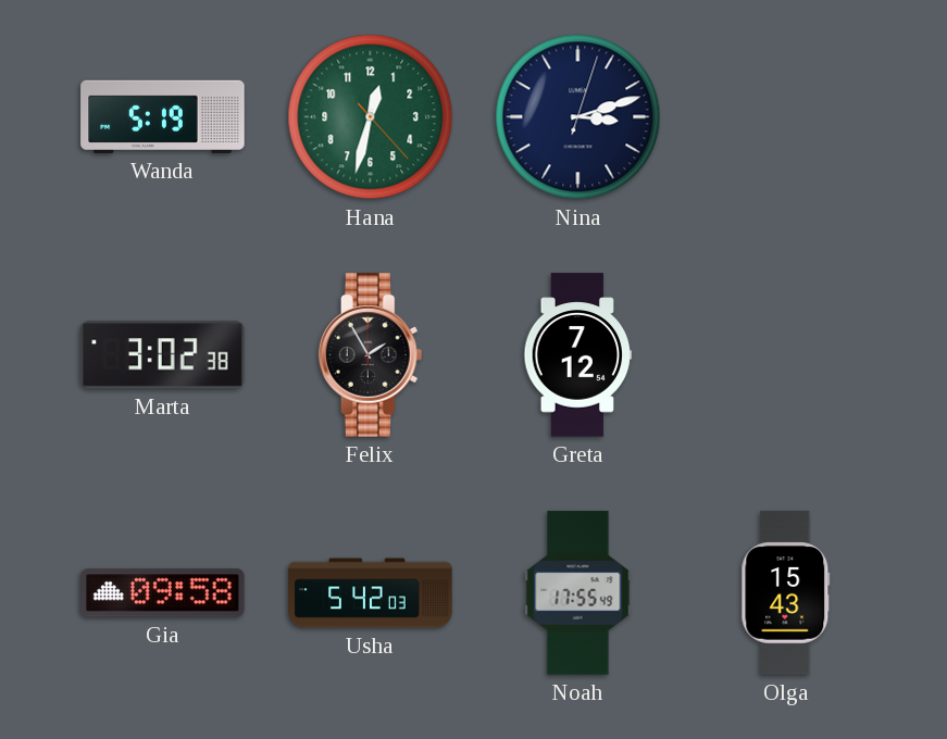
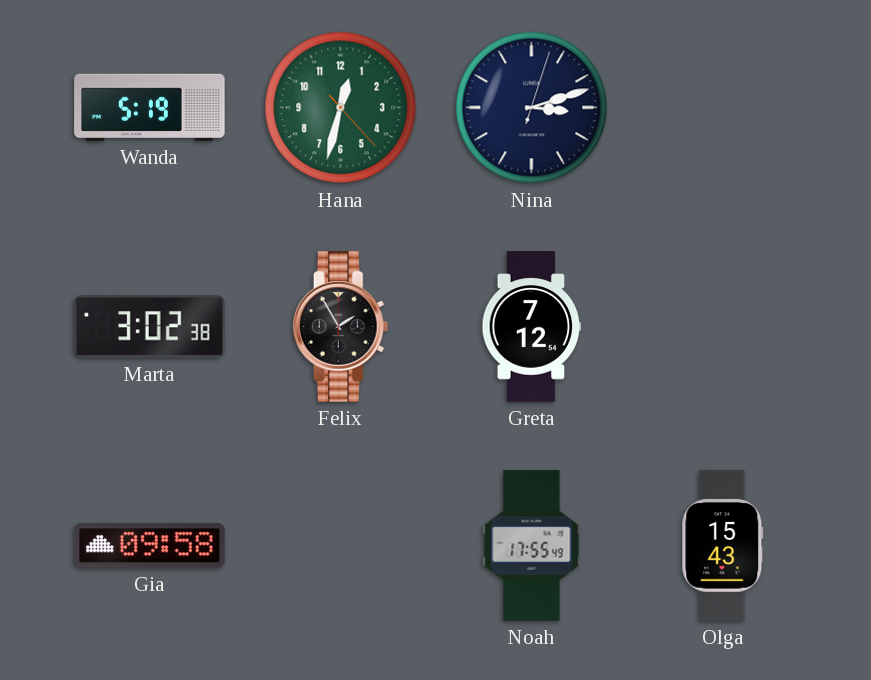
Usha: 5:42 -> none (371, 593)
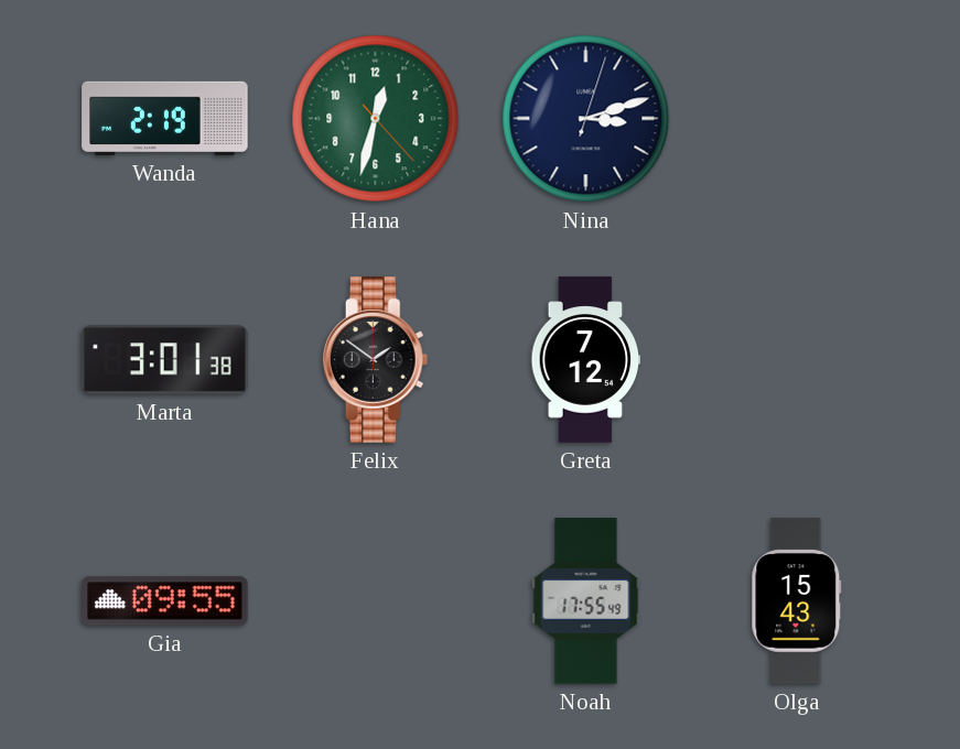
Wanda: 5:19 -> 2:19 (165, 118)
Marta: 3:02 -> 3:01 (165, 360)
Felix: 1:55 -> 1:51 (376, 360)
Gia: 09:58 -> 09:55 (165, 601)
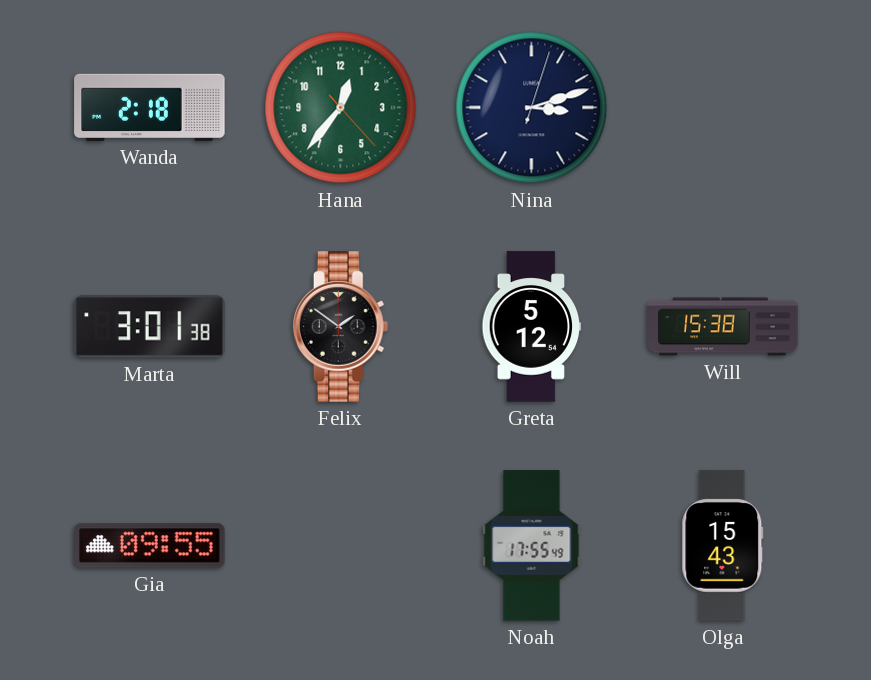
Wanda: 2:19 -> 2:18 (150, 107)
Hana: 12:32 -> 12:36 (341, 108)
Greta: 7:12 -> 5:12 (532, 327)
Will: none -> 15:38 (723, 327)
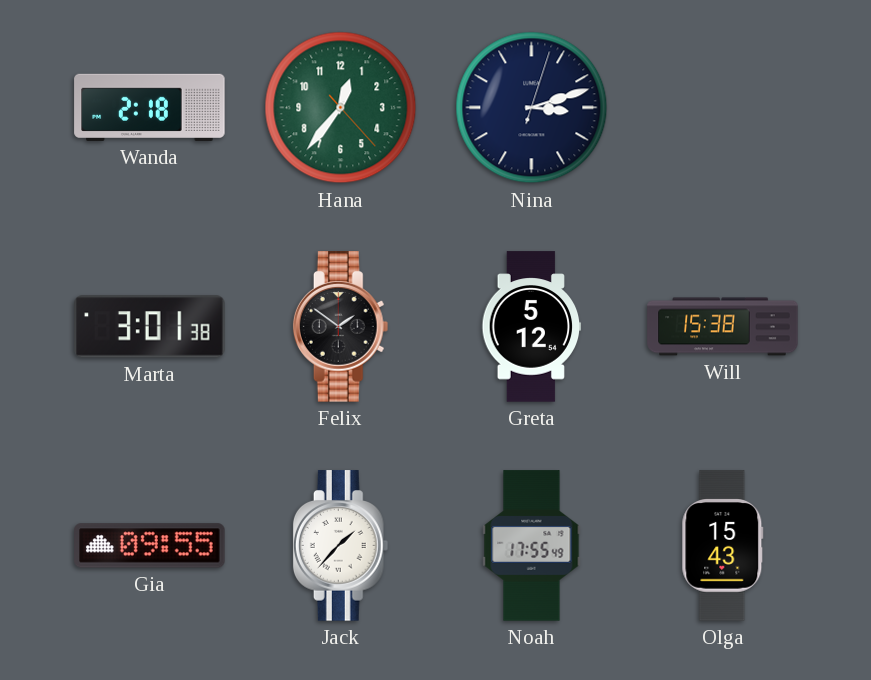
Jack: none -> 1:37 (341, 546)
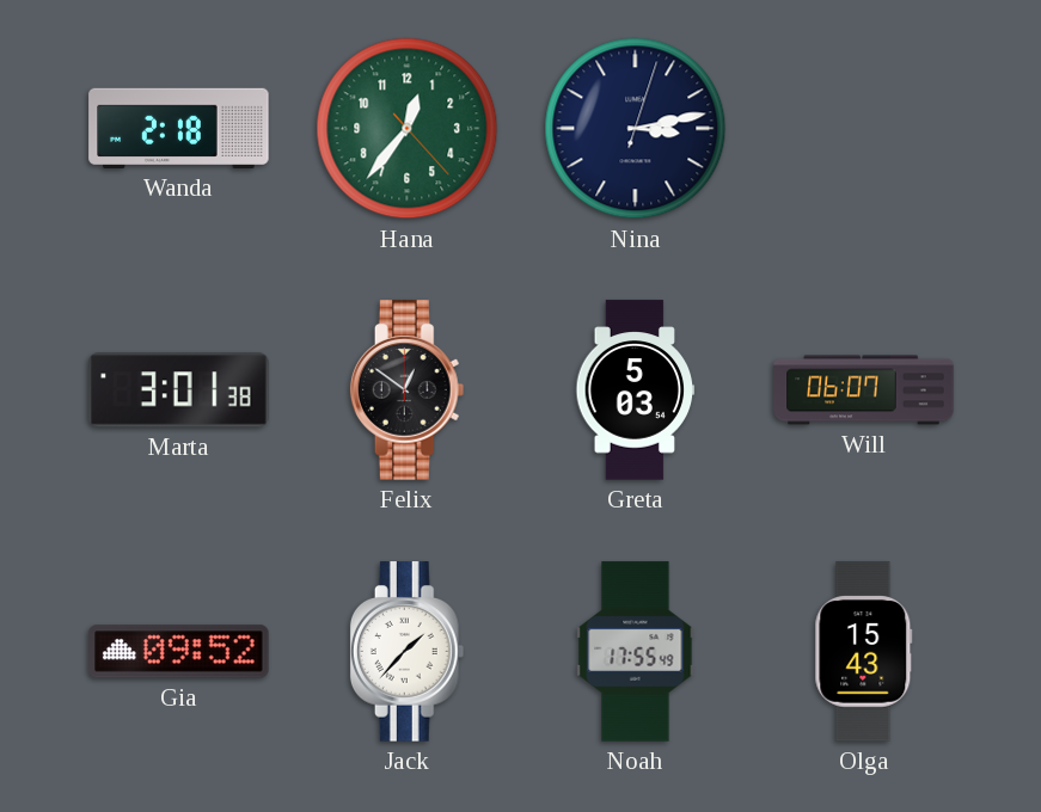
Nina: 3:12 -> 3:13 (636, 129)
Felix: 1:51 -> 12:51 (408, 390)
Greta: 5:12 -> 5:03 (636, 390)
Will: 15:38 -> 06:07 (864, 390)
Gia: 09:55 -> 09:52 (179, 652)
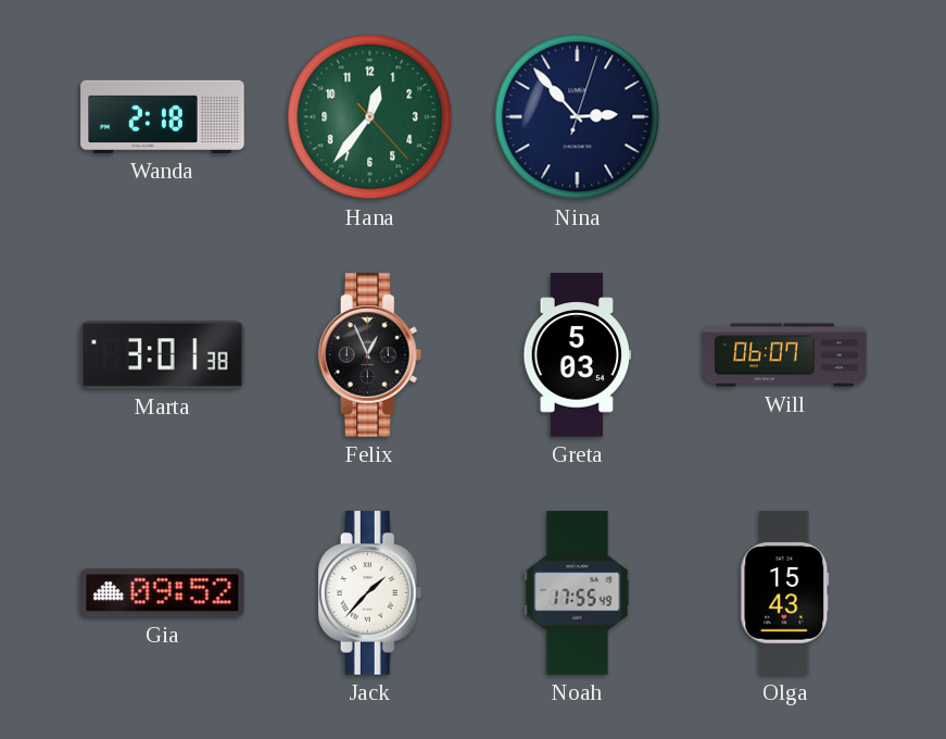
Nina: 3:13 -> 2:53 (578, 117)
Felix: 12:51 -> 12:56 (370, 355)
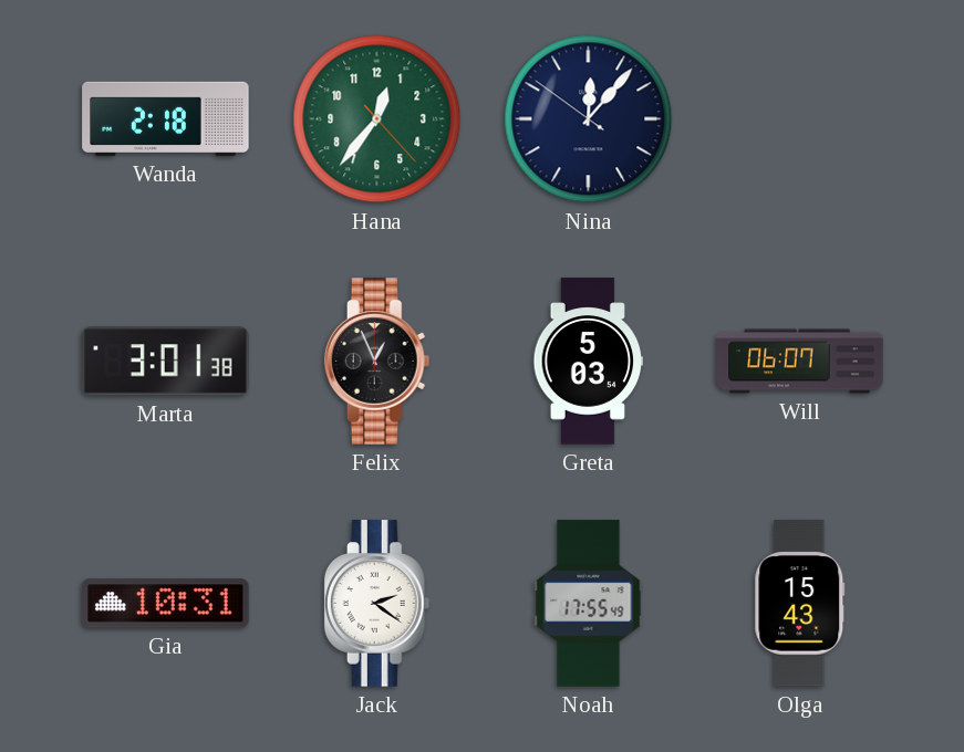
Nina: 2:53 -> 12:06 (589, 119)
Gia: 09:52 -> 10:31 (166, 604)
Jack: 1:37 -> 2:21 (377, 604)
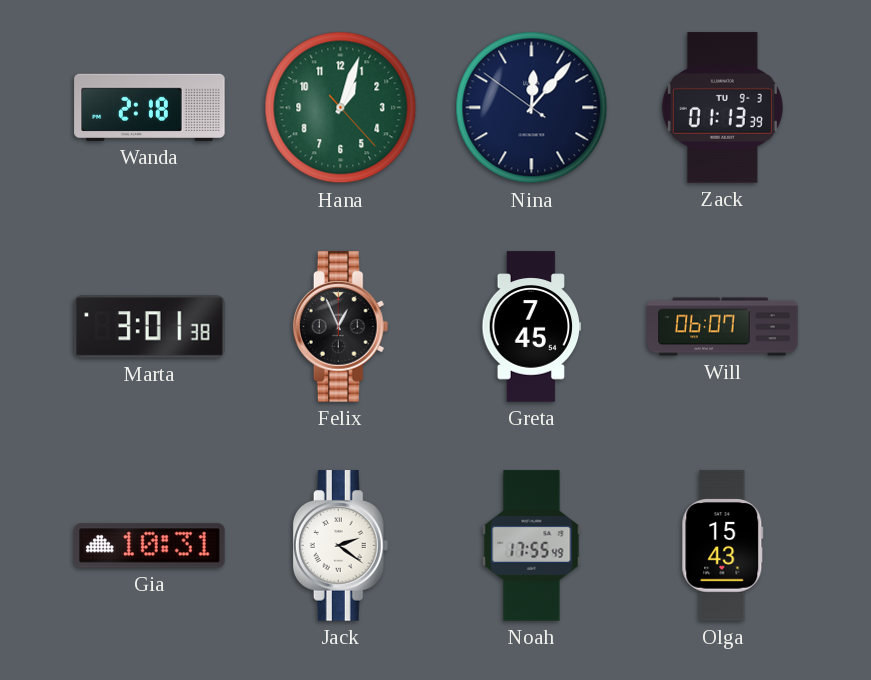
Hana: 12:36 -> 1:03 (341, 108)
Zack: none -> 01:13 (722, 108)
Greta: 5:03 -> 7:45 (532, 327)
